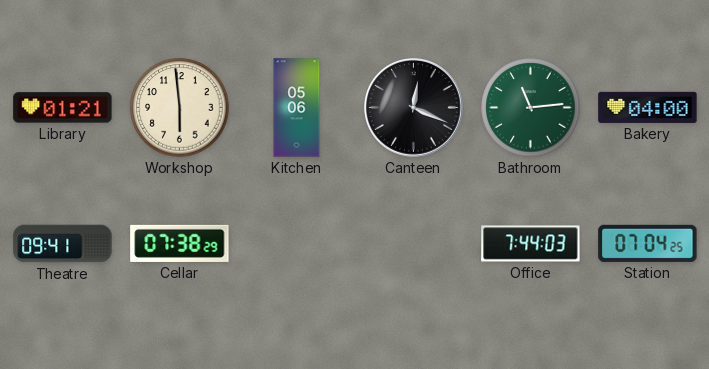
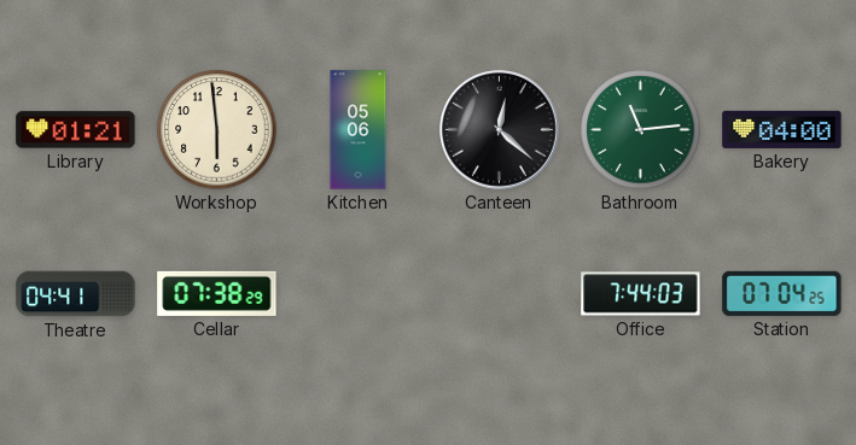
Canteen: 12:19 -> 12:22 (500, 130)
Theatre: 09:41 -> 04:41 (76, 294)
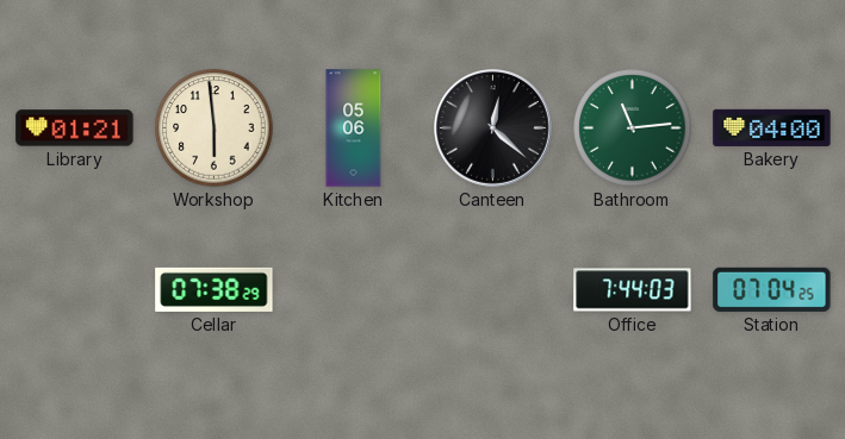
Theatre: 04:41 -> none (76, 294)
